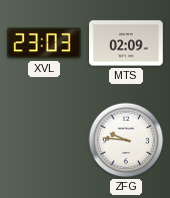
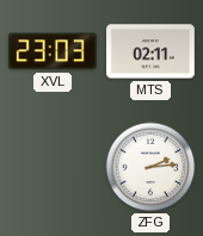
MTS: 02:09 -> 02:11 (150, 51)
ZFG: 9:46 -> 2:14 (150, 167)
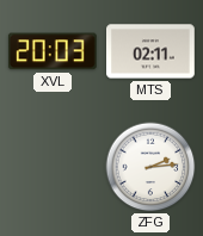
XVL: 23:03 -> 20:03 (53, 51)
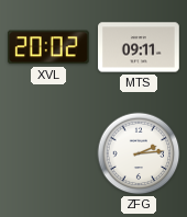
XVL: 20:03 -> 20:02 (48, 47)
MTS: 02:11 -> 09:11 (139, 47)
